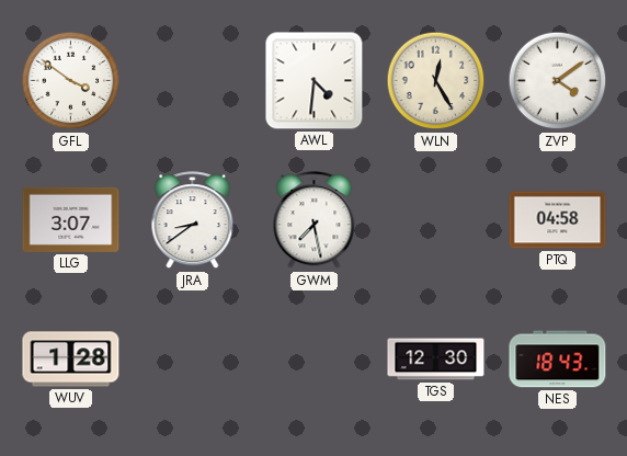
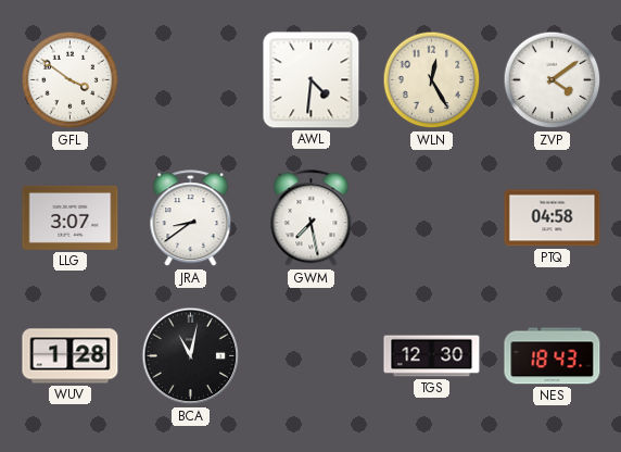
BCA: none -> 11:02 (191, 356)
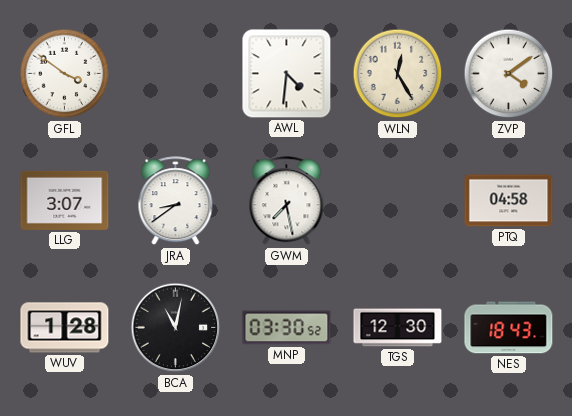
MNP: none -> 03:30 (287, 328)
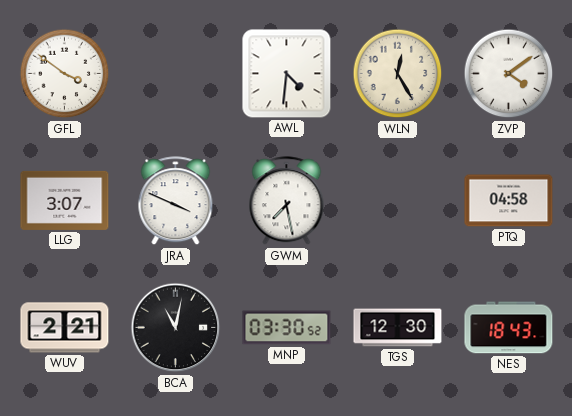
JRA: 8:39 -> 3:49 (176, 201)
WUV: 1:28 -> 2:21 (65, 328)
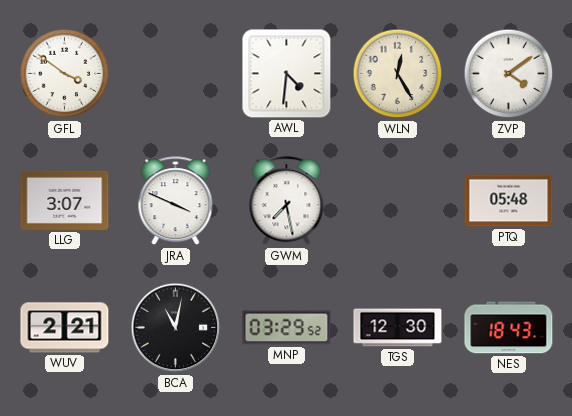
PTQ: 04:58 -> 05:48 (509, 201)
MNP: 03:30 -> 03:29 (287, 328)
